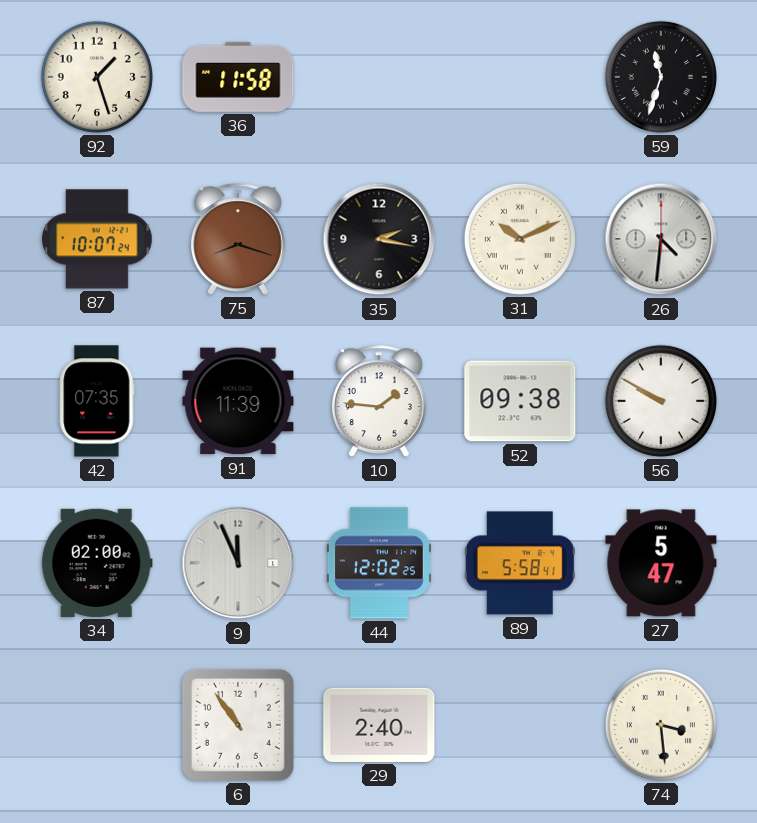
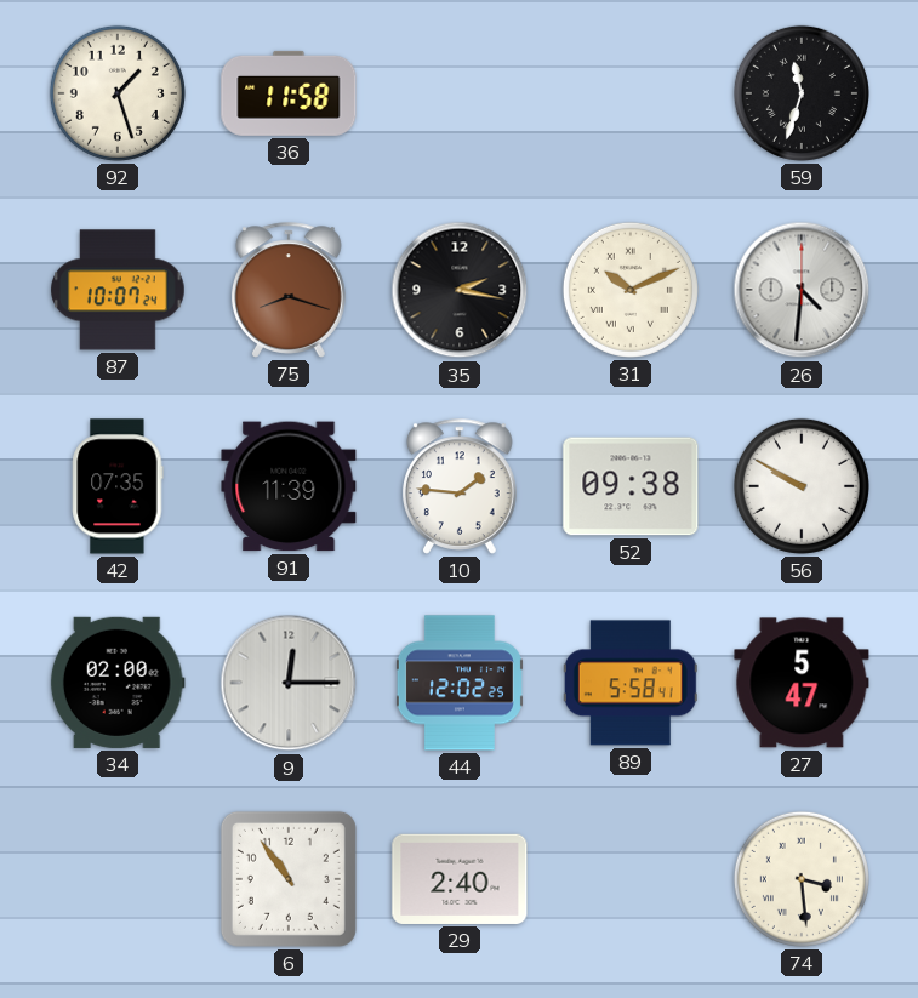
9: 11:56 -> 12:15 (289, 683)
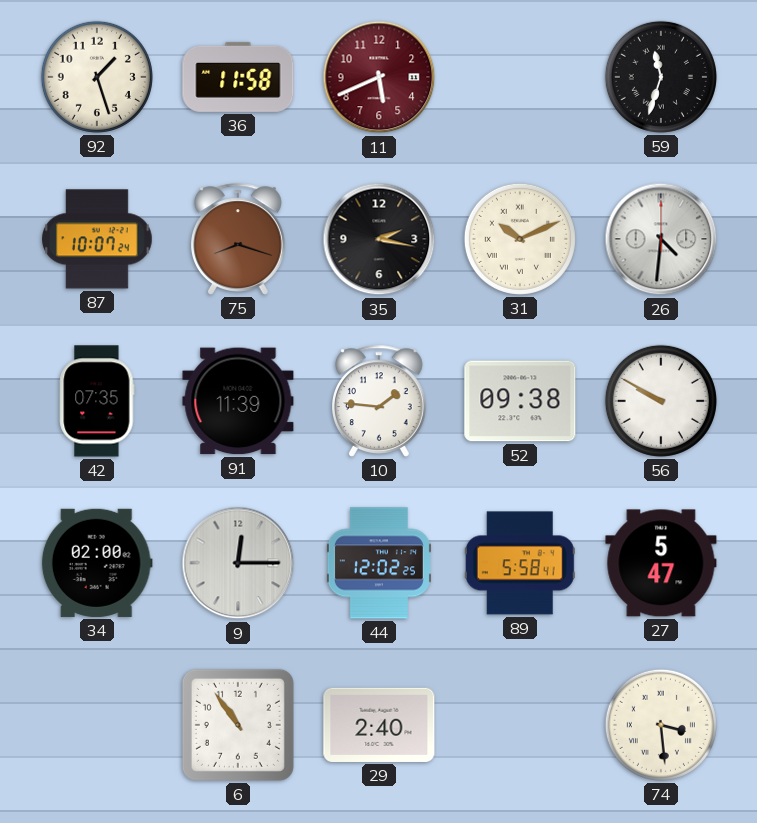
11: none -> 5:41 (379, 77)
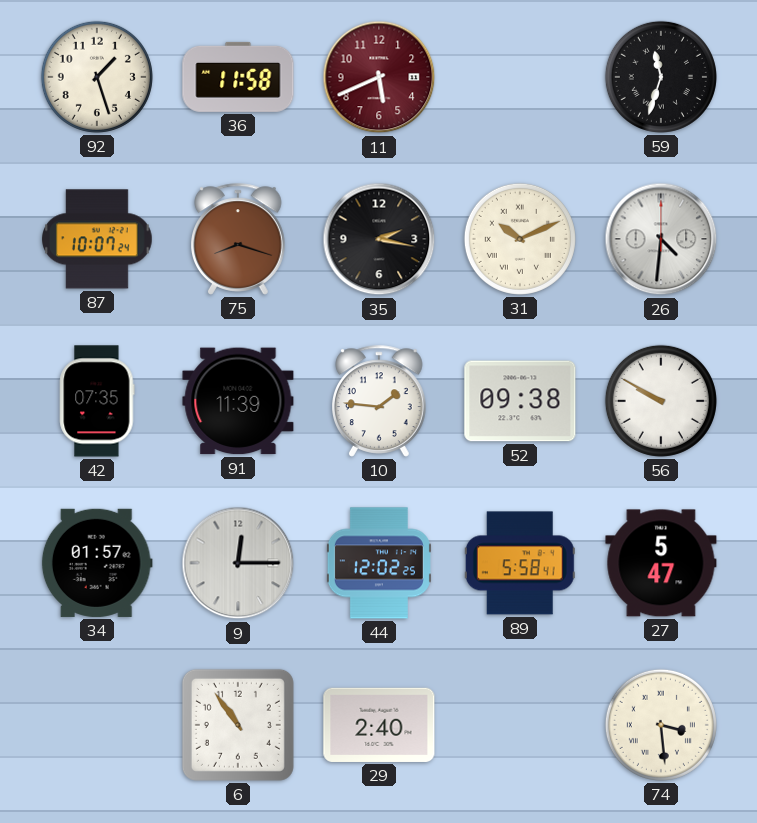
34: 02:00 -> 01:57 (97, 563)
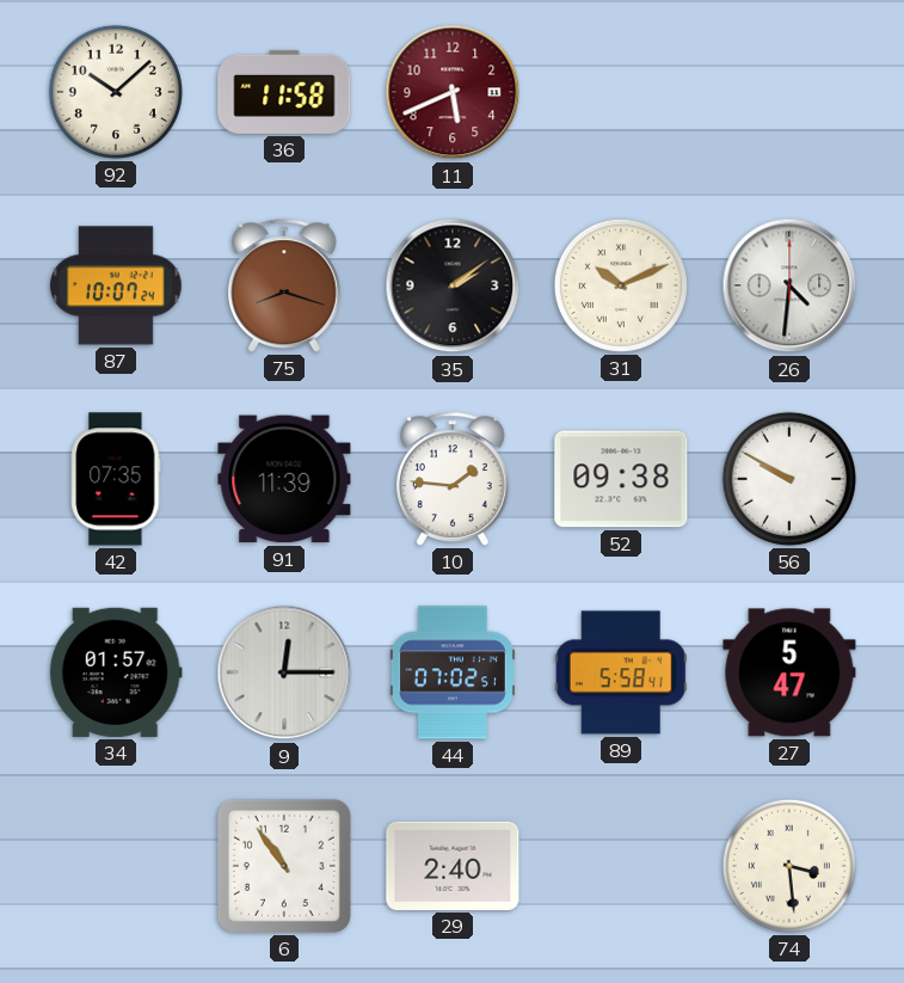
92: 1:27 -> 10:08 (116, 92)
59: 11:33 -> none (661, 77)
35: 2:17 -> 2:09 (453, 285)
44: 12:02 -> 07:02 (453, 672)
